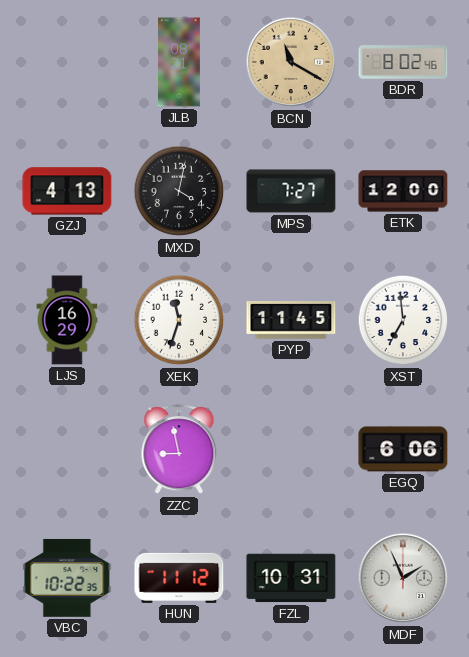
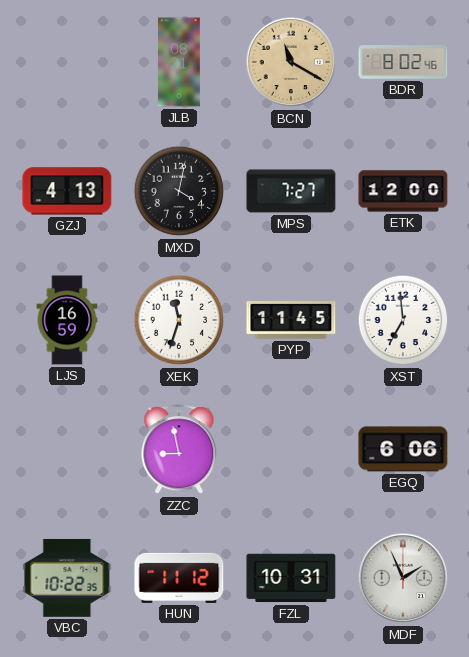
LJS: 16:29 -> 16:59 (67, 320)
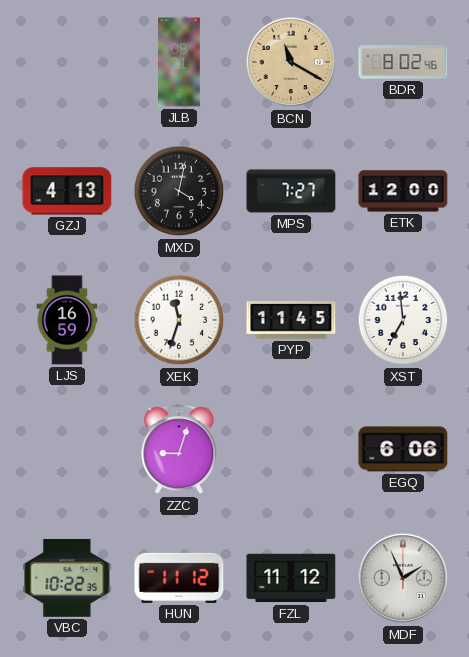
ZZC: 8:58 -> 9:03 (179, 450)
FZL: 10:31 -> 11:12 (291, 578)
